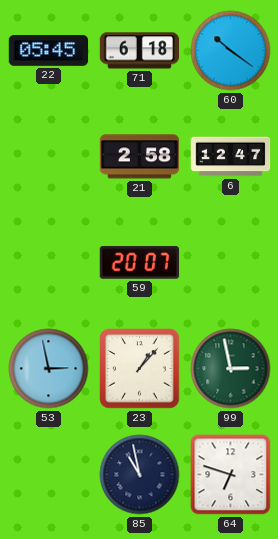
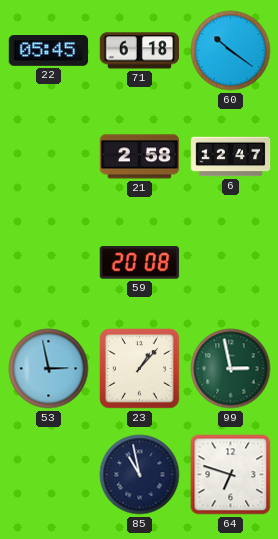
59: 20:07 -> 20:08 (140, 263)
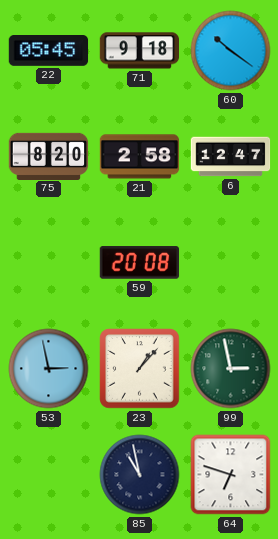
71: 6:18 -> 9:18 (140, 51)
75: none -> 8:20 (49, 156)
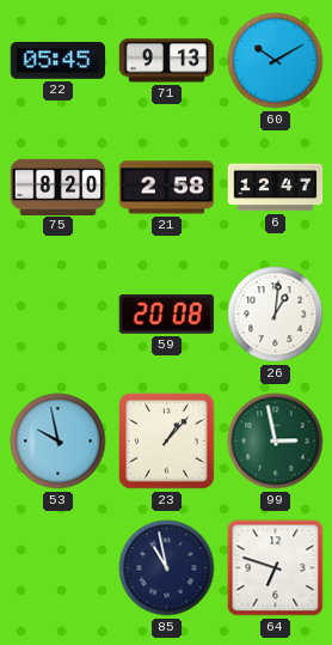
71: 9:18 -> 9:13 (167, 61)
60: 10:21 -> 10:10 (276, 61)
26: none -> 1:01 (276, 315)
53: 2:58 -> 9:58 (59, 442)
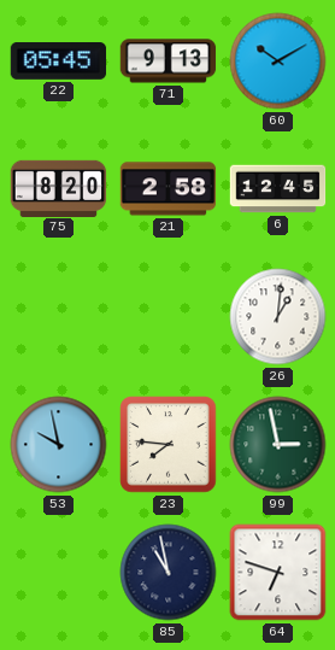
6: 12:47 -> 12:45 (278, 189)
59: 20:08 -> none (167, 315)
23: 1:07 -> 7:46 (169, 445)
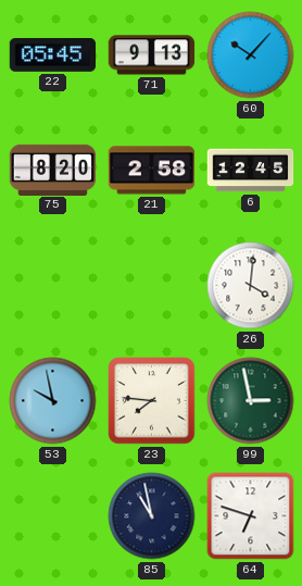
60: 10:10 -> 10:07 (251, 55)
26: 1:01 -> 4:01 (251, 286)
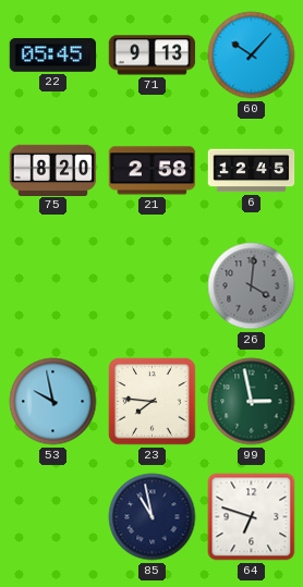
26 dial: white -> grey (252, 286)
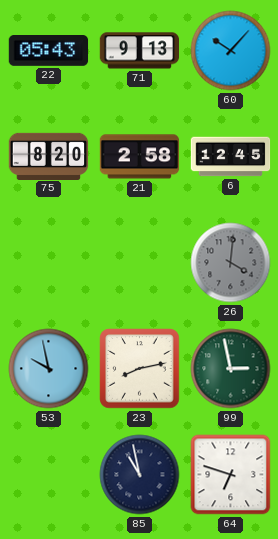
22: 05:45 -> 05:43 (49, 51)
23: 7:46 -> 8:13 (140, 369)
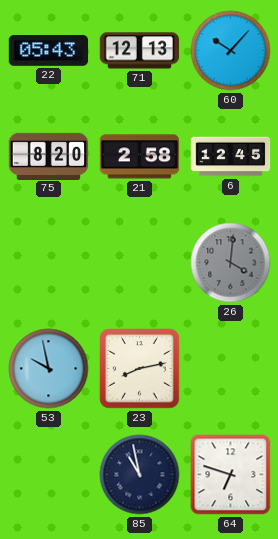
71: 9:13 -> 12:13 (140, 51)
99: 2:58 -> none (231, 369)
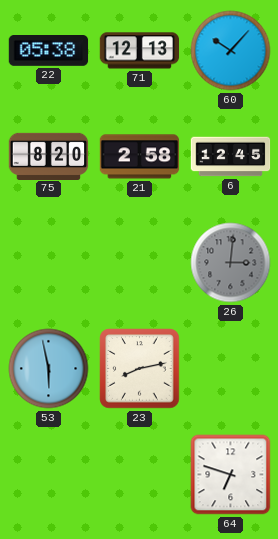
22: 05:43 -> 05:38 (49, 51)
26: 4:01 -> 3:01 (231, 263)
53: 9:58 -> 5:58 (49, 369)
85: 10:58 -> none (140, 475)
